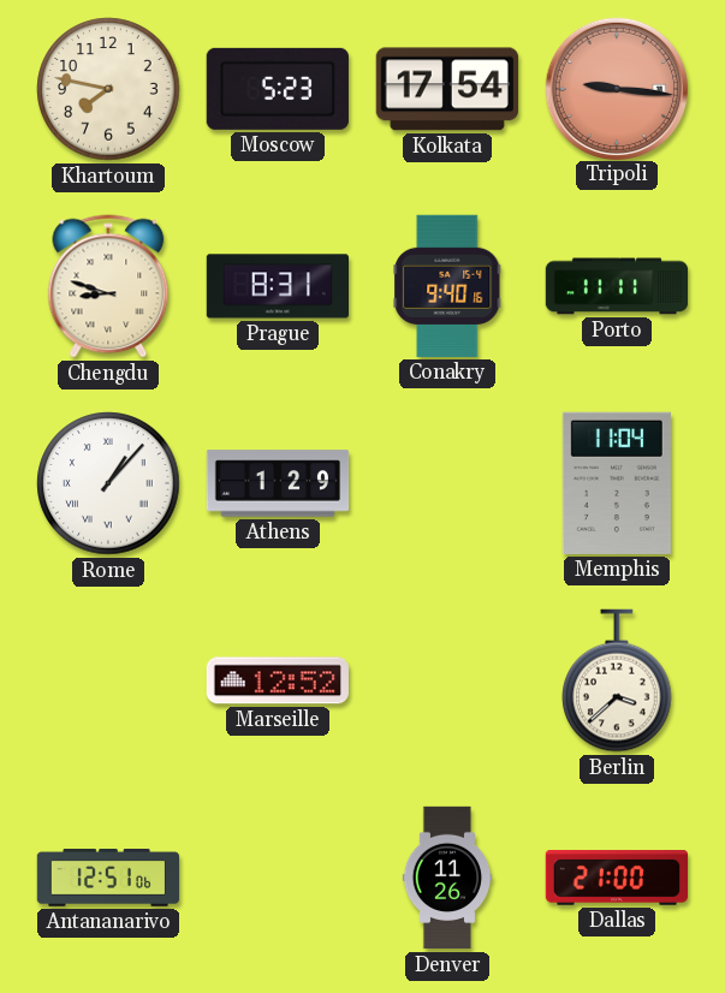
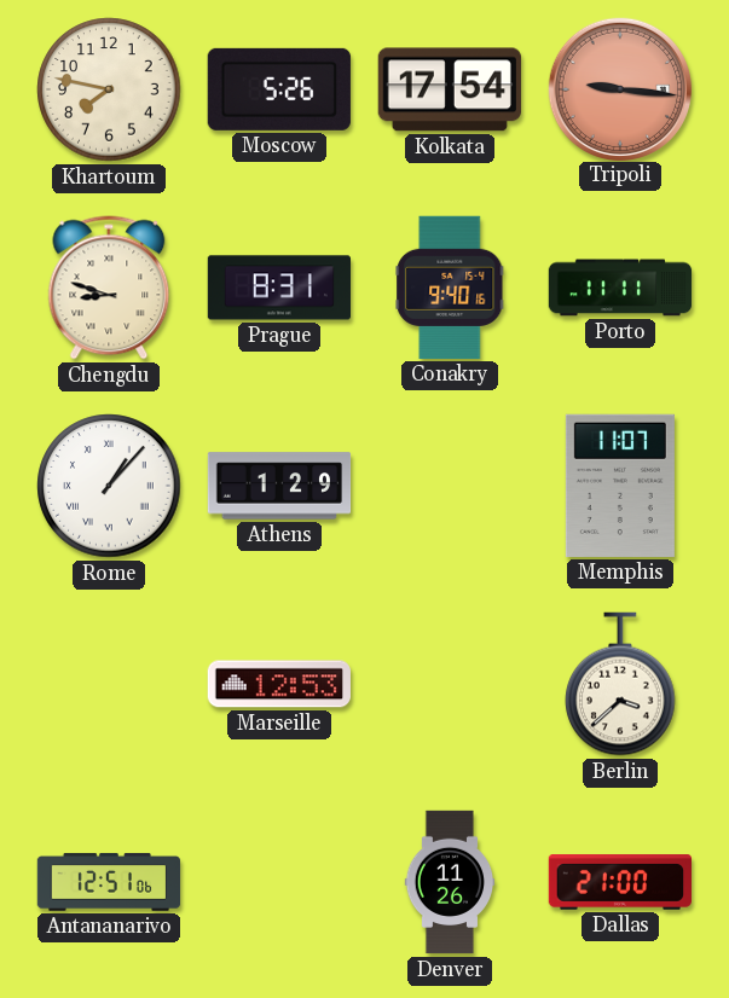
Moscow: 5:23 -> 5:26 (279, 89)
Memphis: 11:04 -> 11:07 (620, 486)
Marseille: 12:52 -> 12:53 (279, 684)
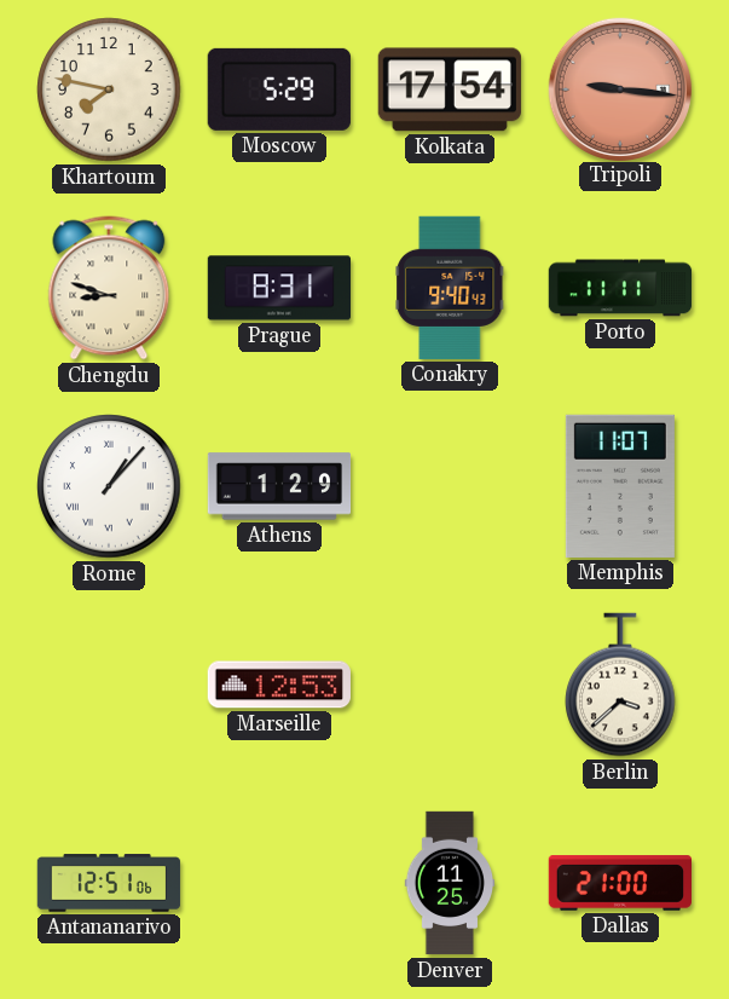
Moscow: 5:26 -> 5:29 (279, 89)
Conakry: 9:40:16 -> 9:40:43 (450, 288)
Denver: 11:26 -> 11:25 (450, 883)
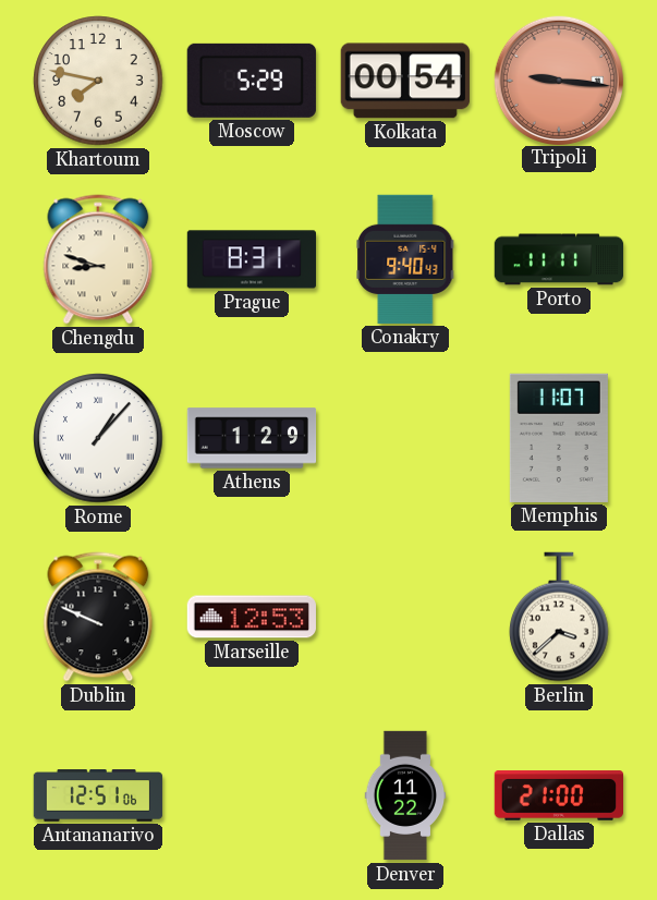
Kolkata: 17:54 -> 00:54 (405, 81)
Dublin: none -> 9:49 (98, 617)
Denver: 11:25 -> 11:22 (405, 795)
